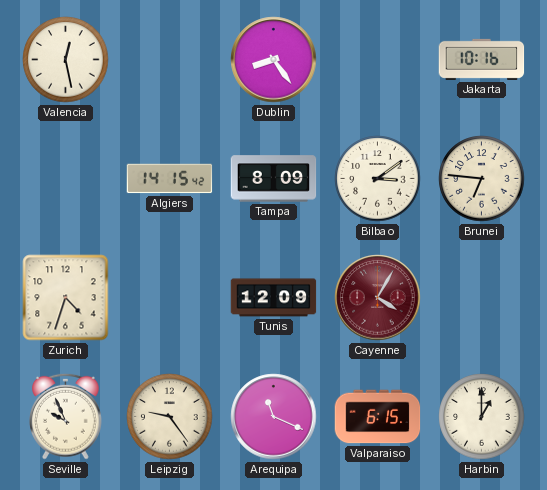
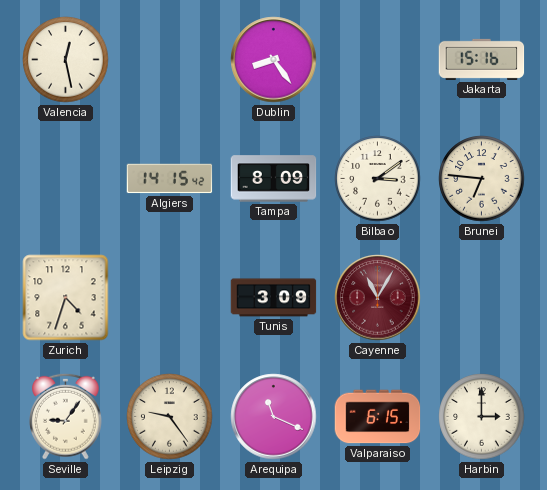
Jakarta: 10:16 -> 15:16 (482, 59)
Tunis: 12:09 -> 3:09 (274, 298)
Cayenne: 4:05 -> 11:05 (378, 298)
Seville: 9:56 -> 9:06 (66, 416)
Harbin: 1:00 -> 3:00 (482, 417)
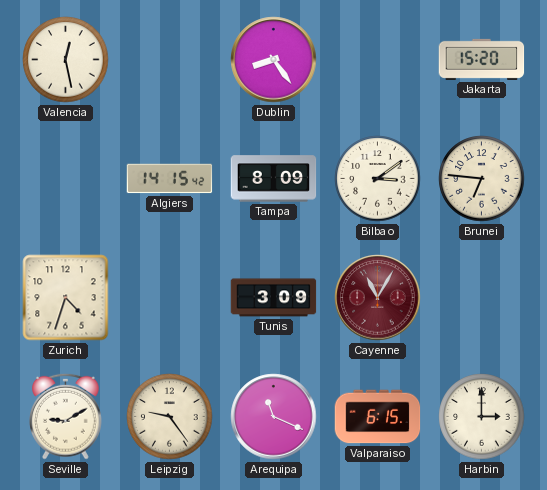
Jakarta: 15:16 -> 15:20 (482, 59)
Seville: 9:06 -> 9:10 (66, 416)
